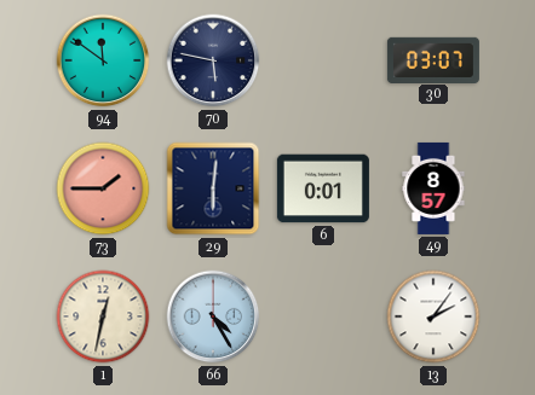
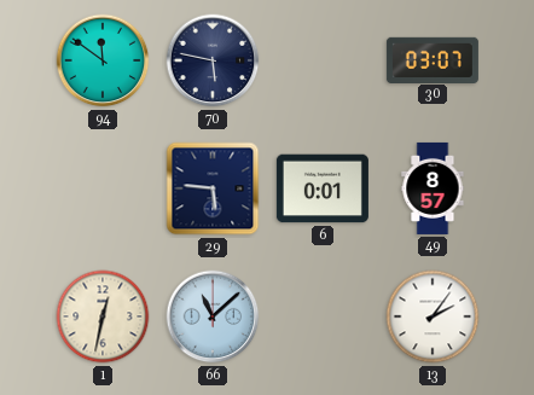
73: 1:45 -> none (103, 188)
29: 6:01 -> 5:46 (213, 188)
66: 4:25 -> 11:08 (213, 316)
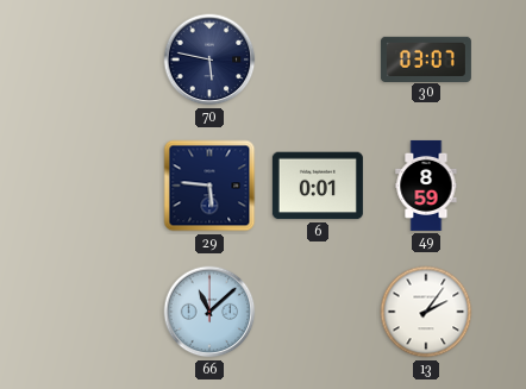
94: 11:51 -> none (103, 60)
49: 8:57 -> 8:59 (426, 186)
1: 12:32 -> none (103, 316)
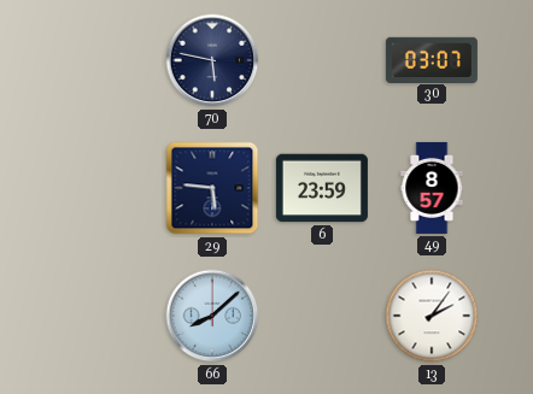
6: 0:01 -> 23:59 (322, 188)
49: 8:59 -> 8:57 (432, 188)
66: 11:08 -> 8:08 (212, 316)
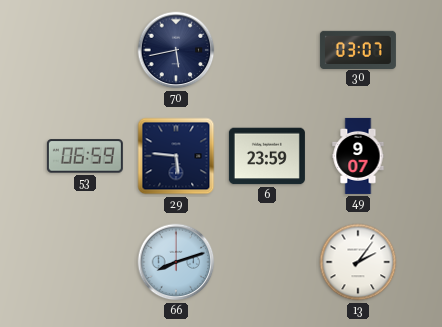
70: 5:47 -> 5:43 (176, 50)
53: none -> 06:59 (85, 156)
49: 8:57 -> 9:07 (358, 156)
66: 8:08 -> 8:12 (176, 262)
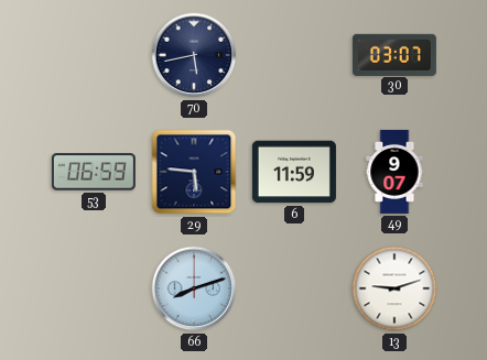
6: 23:59 -> 11:59 (294, 172)
13: 2:06 -> 9:12 (394, 288)
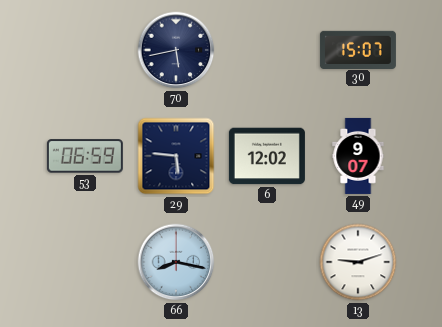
30: 03:07 -> 15:07 (358, 49)
6: 11:59 -> 12:02 (267, 156)
66: 8:12 -> 8:17 (176, 262)
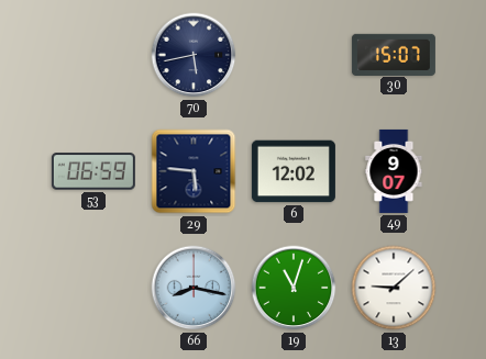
19: none -> 11:03 (294, 288)
13: 9:12 -> 9:08 (394, 288)
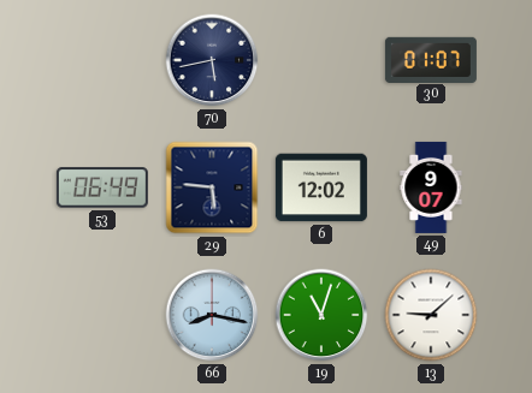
30: 15:07 -> 01:07 (431, 59)
53: 06:59 -> 06:49 (102, 187)
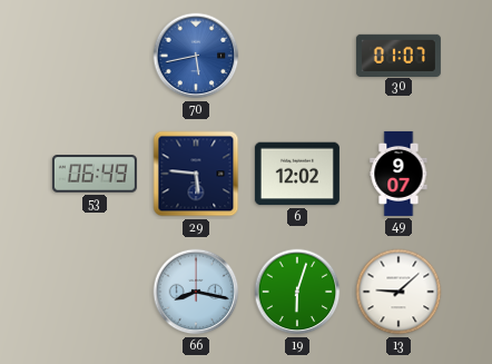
70 dial: navy -> blue (196, 56)
19: 11:03 -> 6:03 (297, 292)
